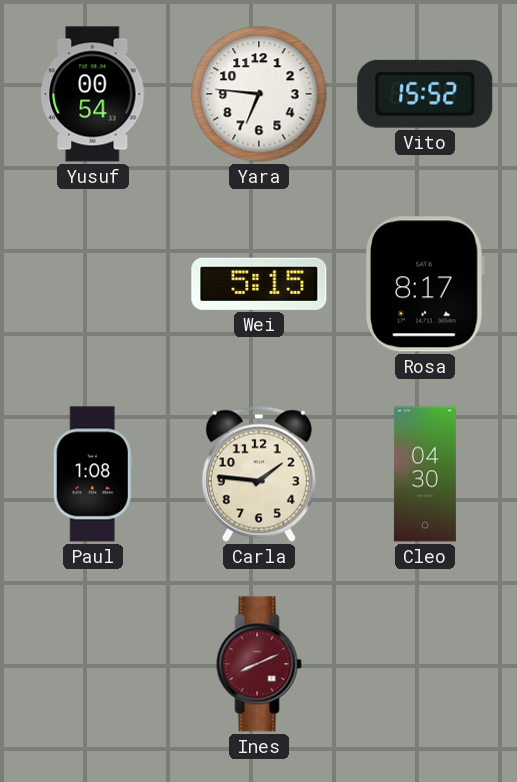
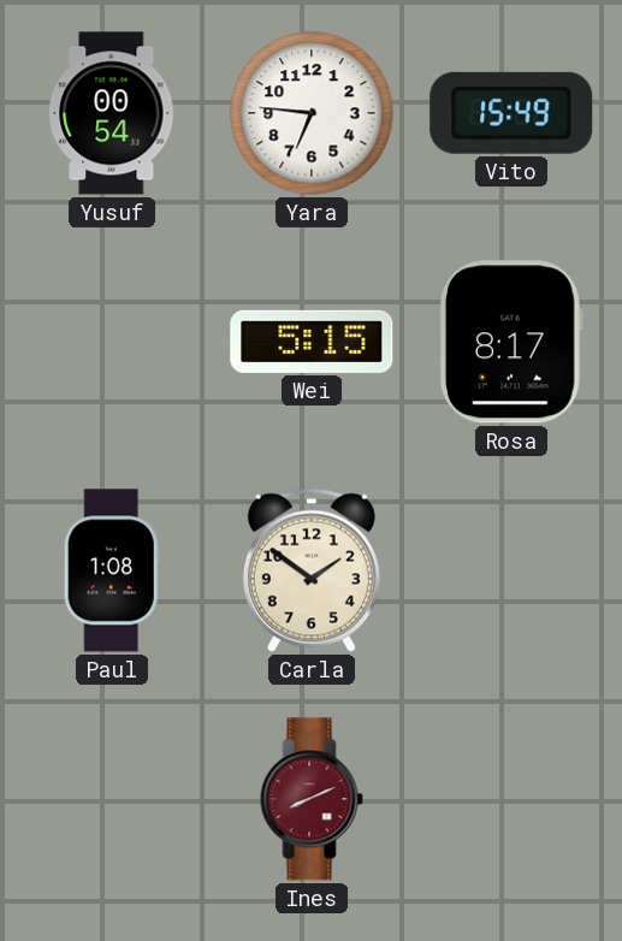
Vito: 15:52 -> 15:49 (511, 113)
Carla: 1:46 -> 1:51 (312, 570)
Cleo: 04:30 -> none (425, 474)
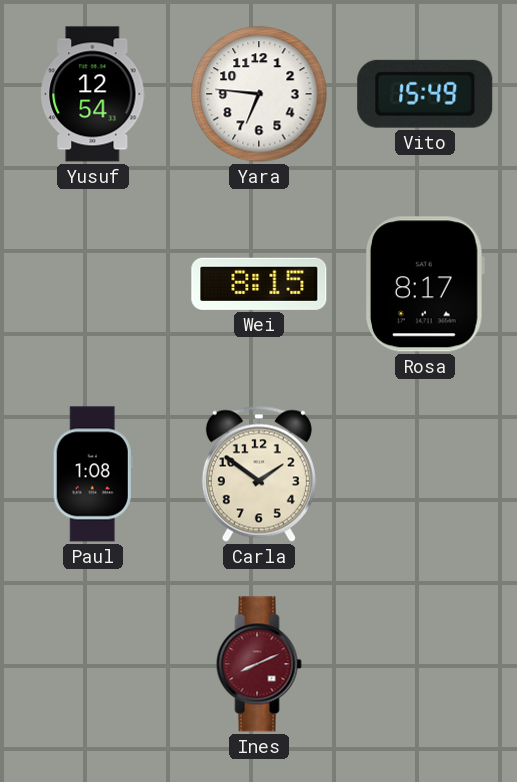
Yusuf: 00:54 -> 12:54 (93, 94)
Wei: 5:15 -> 8:15 (259, 284)
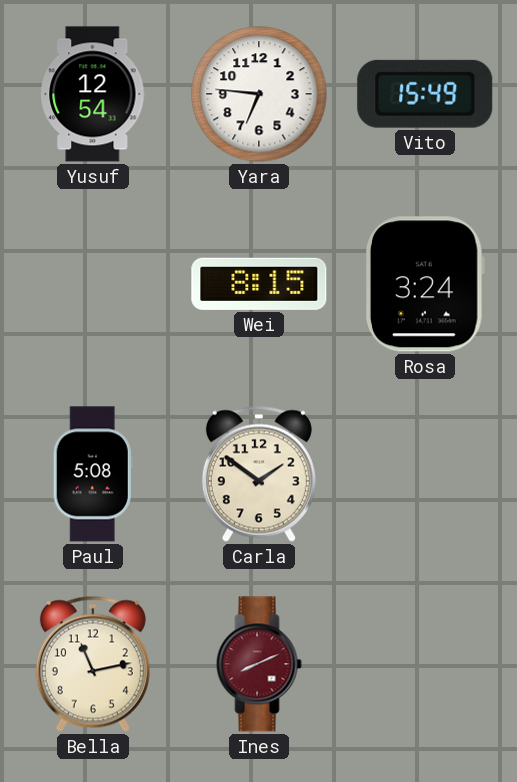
Rosa: 8:17 -> 3:24 (426, 284)
Paul: 1:08 -> 5:08 (93, 474)
Bella: none -> 11:13 (93, 664)
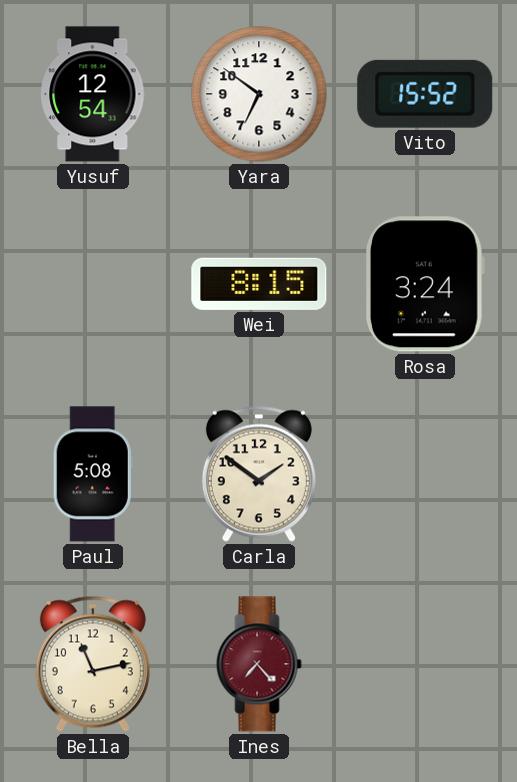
Yara: 6:46 -> 6:51 (259, 94)
Vito: 15:49 -> 15:52 (425, 94)
Ines: 8:11 -> 7:23 (259, 664)
